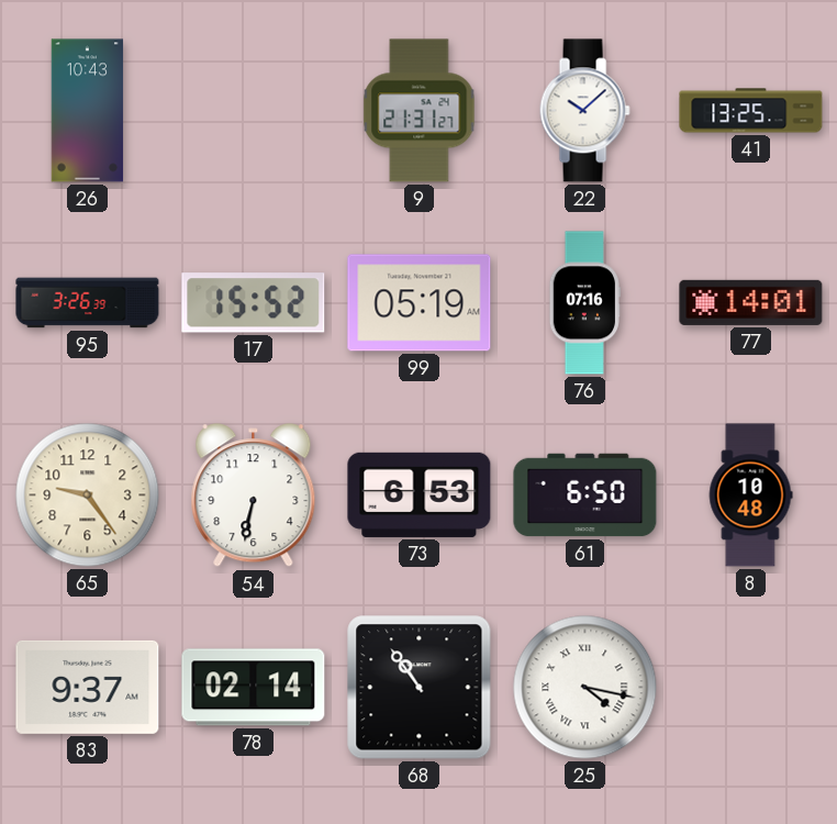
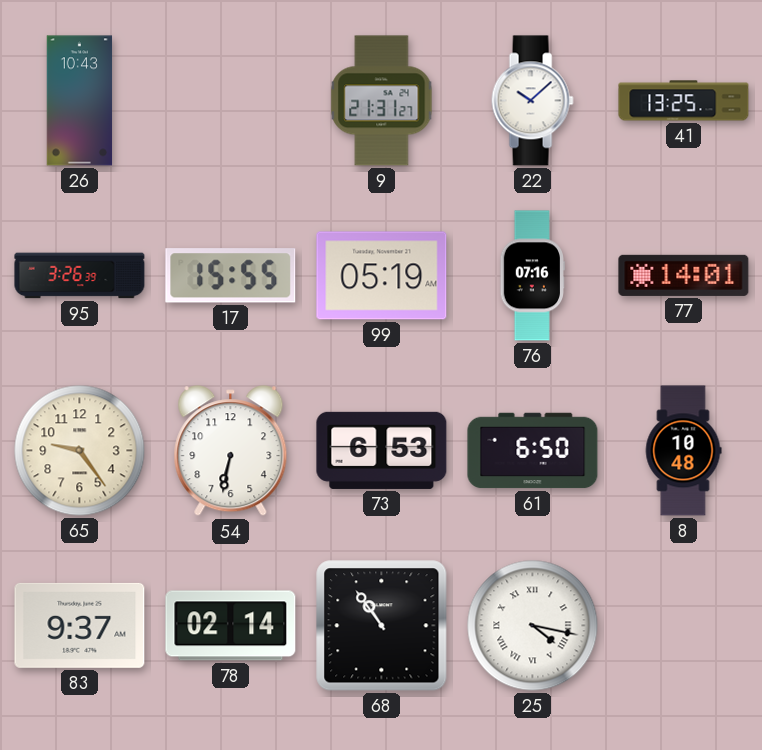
17: 15:52 -> 15:55 (231, 276)
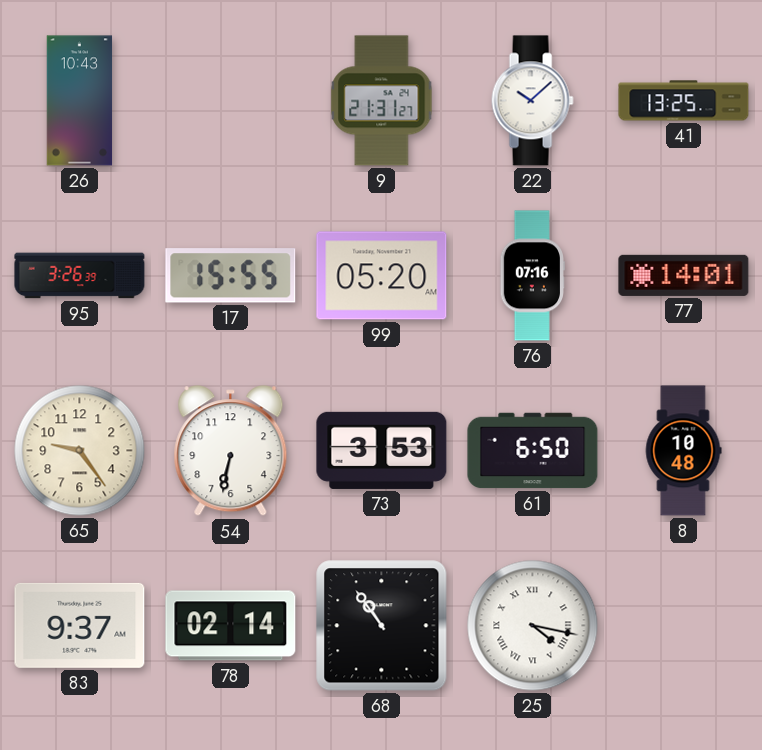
99: 05:19 -> 05:20 (382, 276)
73: 6:53 -> 3:53 (382, 450)
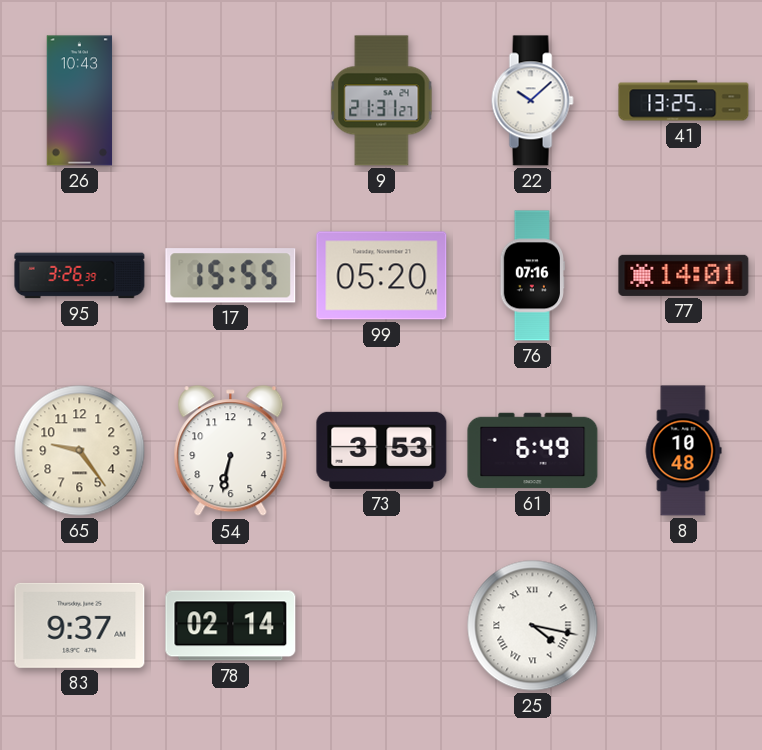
61: 6:50 -> 6:49 (533, 451)
68: 10:54 -> none (382, 626)
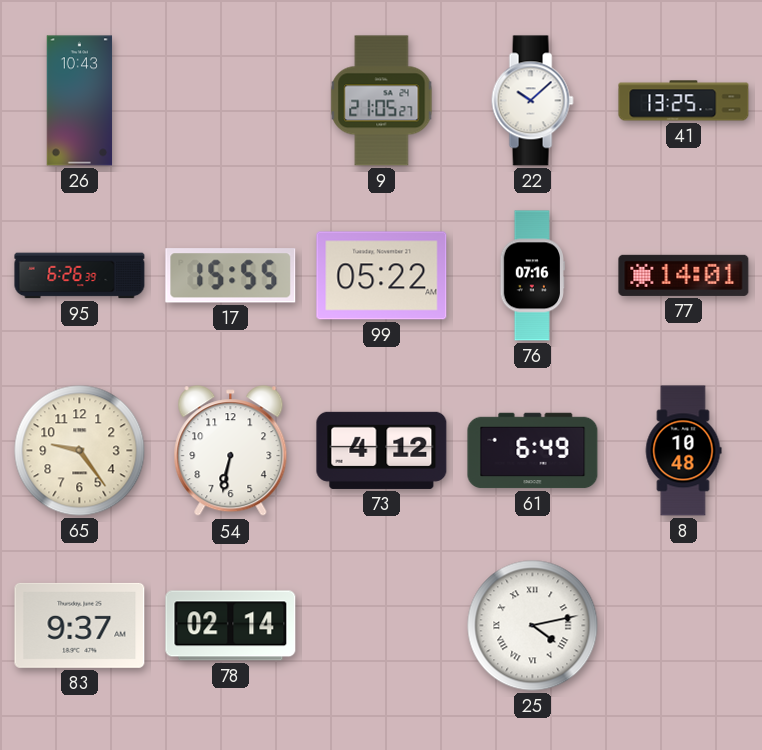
9: 21:31 -> 21:05 (382, 101)
95: 3:26 -> 6:26 (80, 276)
99: 05:20 -> 05:22 (382, 276)
73: 3:53 -> 4:12 (382, 450)
25: 4:17 -> 4:13 (533, 626)
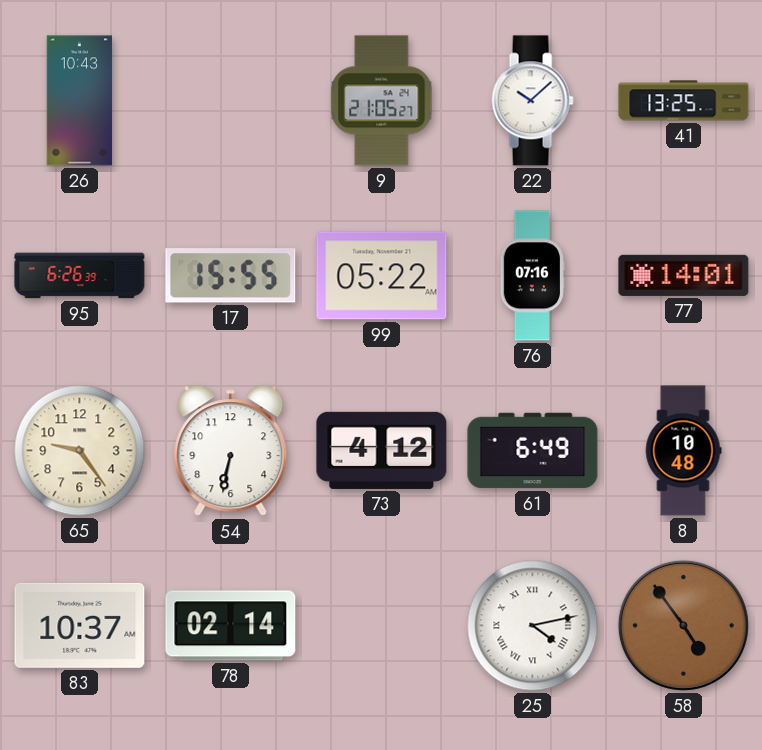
83: 9:37 -> 10:37 (80, 625)
58: none -> 4:54 (683, 625)
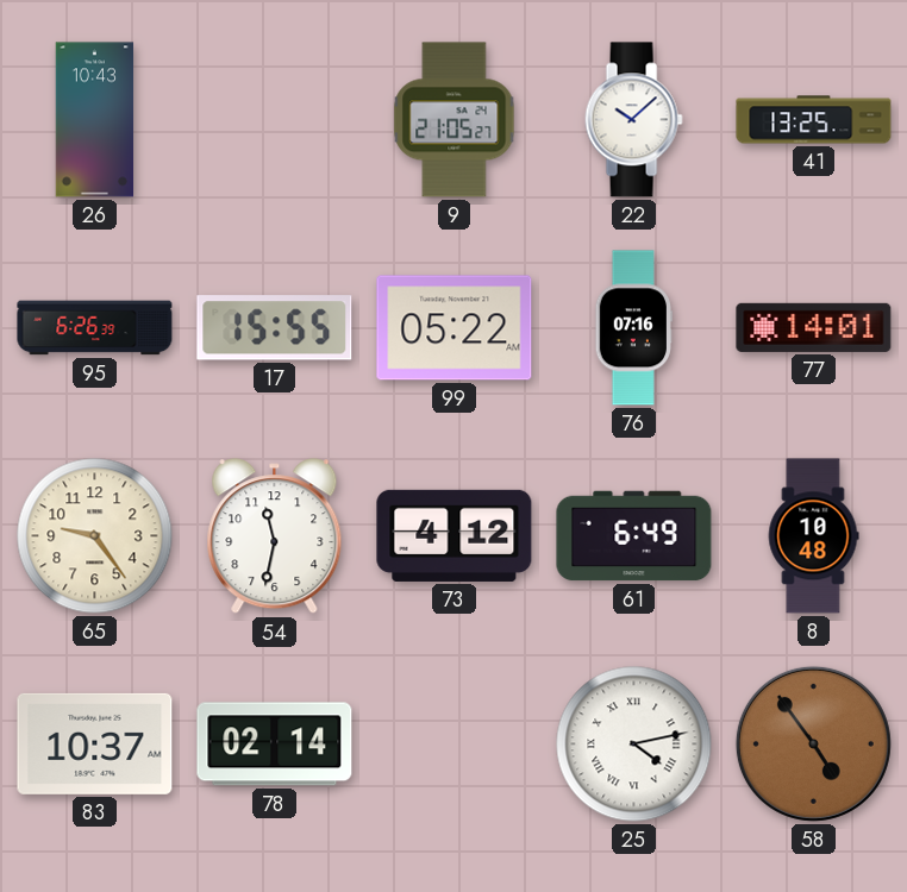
54: 6:32 -> 11:32 (275, 536)
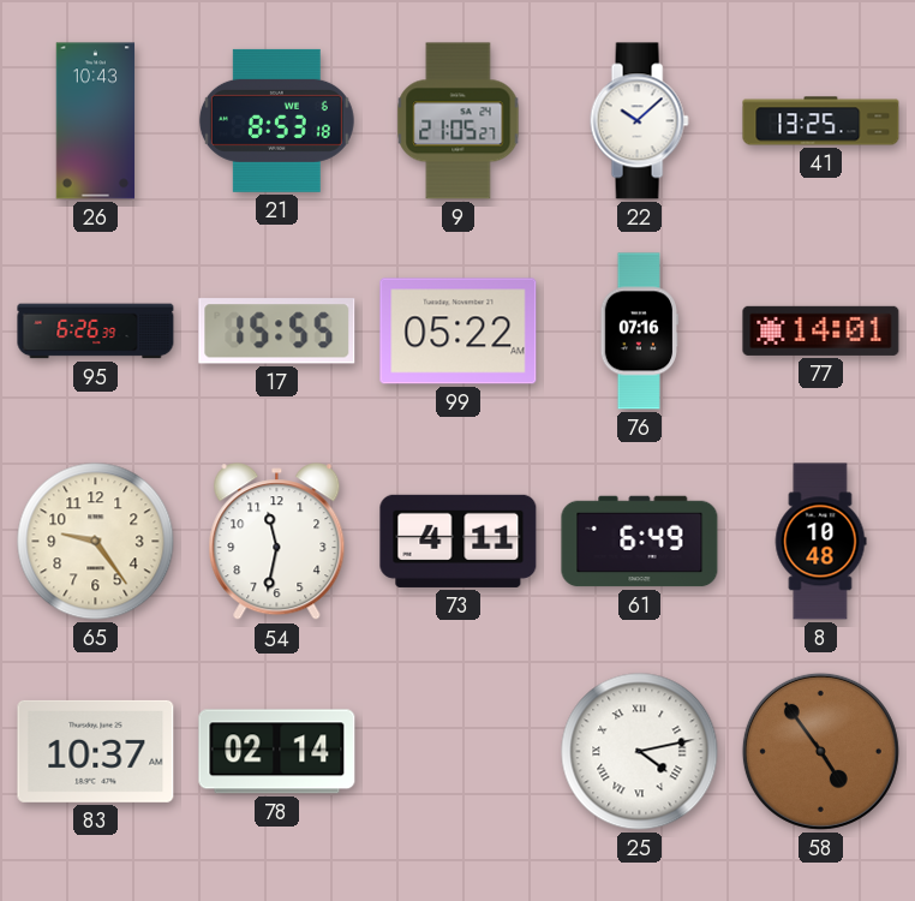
21: none -> 8:53 (276, 120)
73: 4:12 -> 4:11 (459, 541)
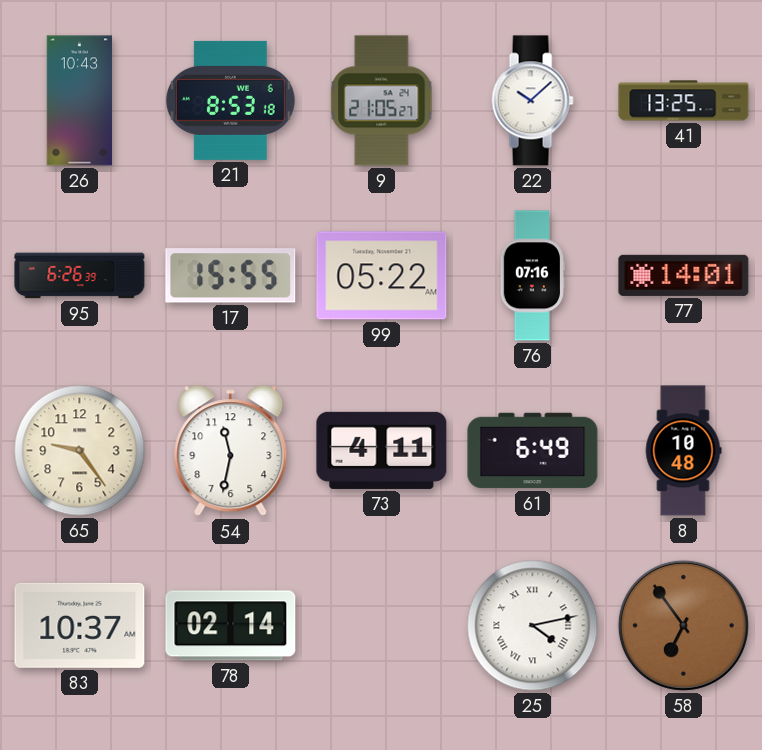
58: 4:54 -> 6:54 (683, 625)
